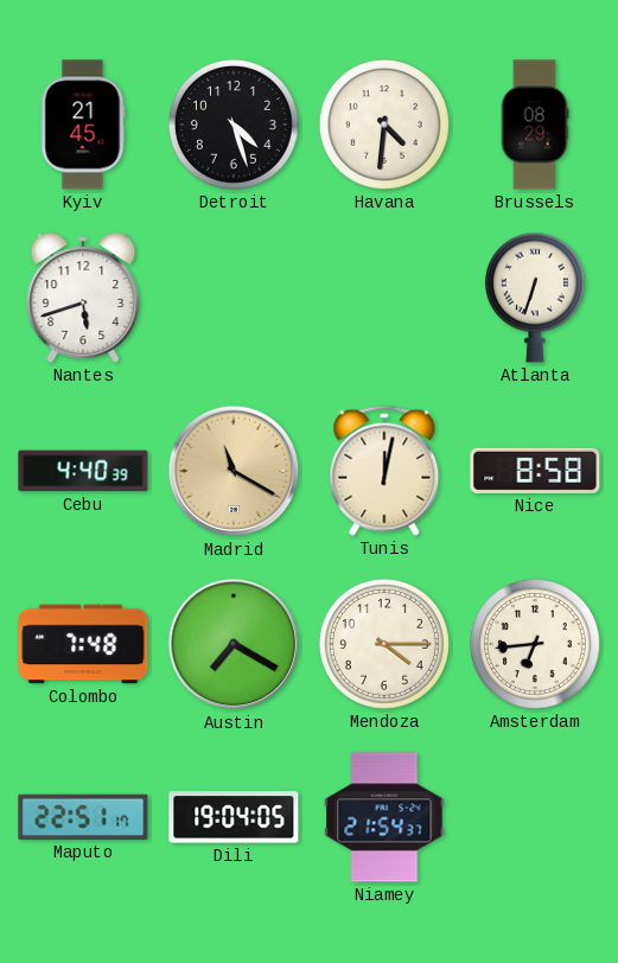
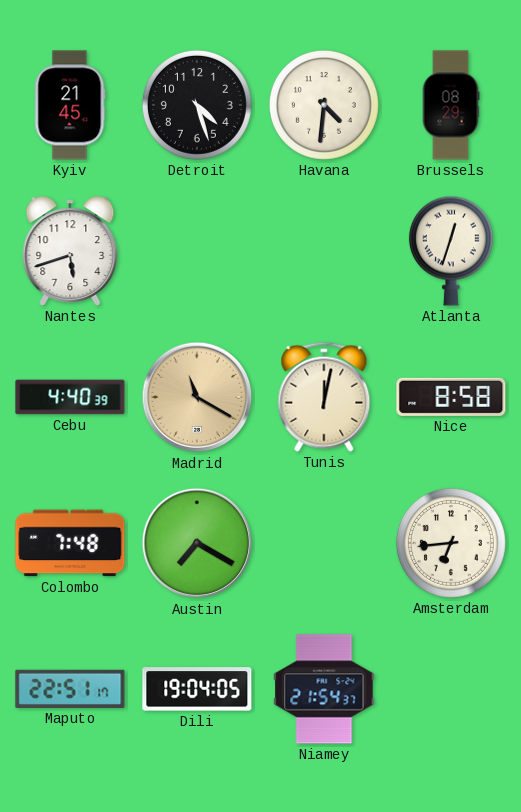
Atlanta: 6:33 -> 12:33 (451, 251)
Mendoza: 4:15 -> none (384, 644)
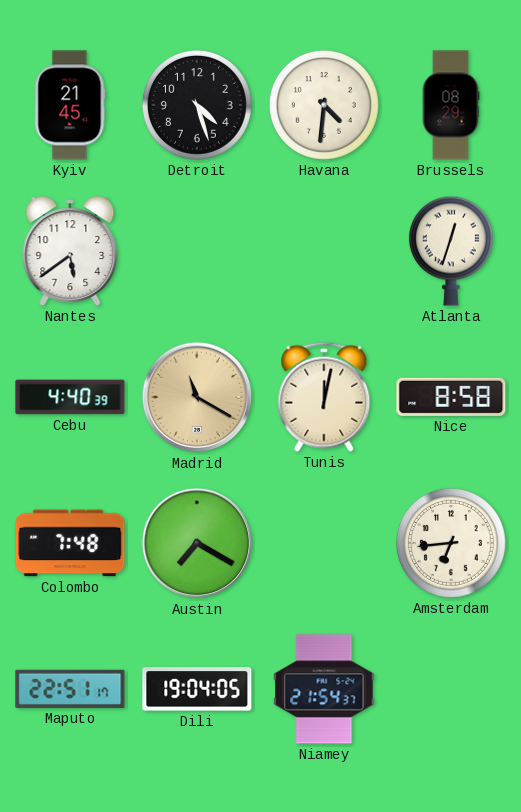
Nantes: 5:42 -> 5:39 (70, 251)
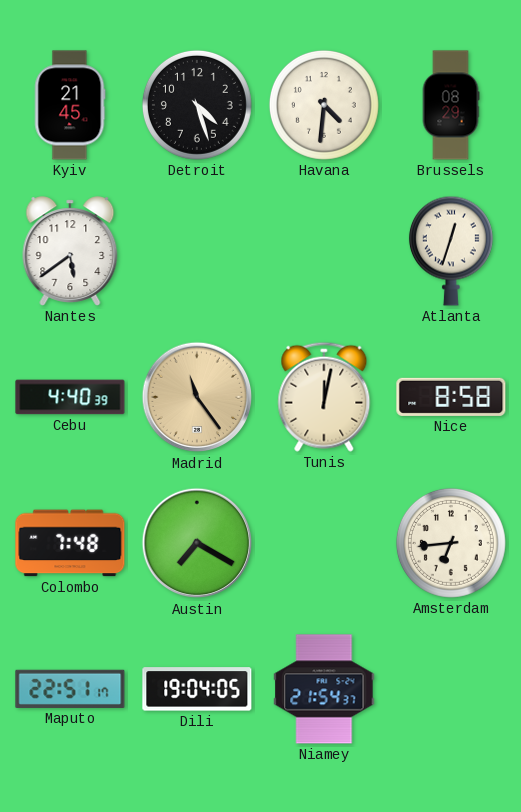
Madrid: 11:20 -> 11:24 (197, 397)
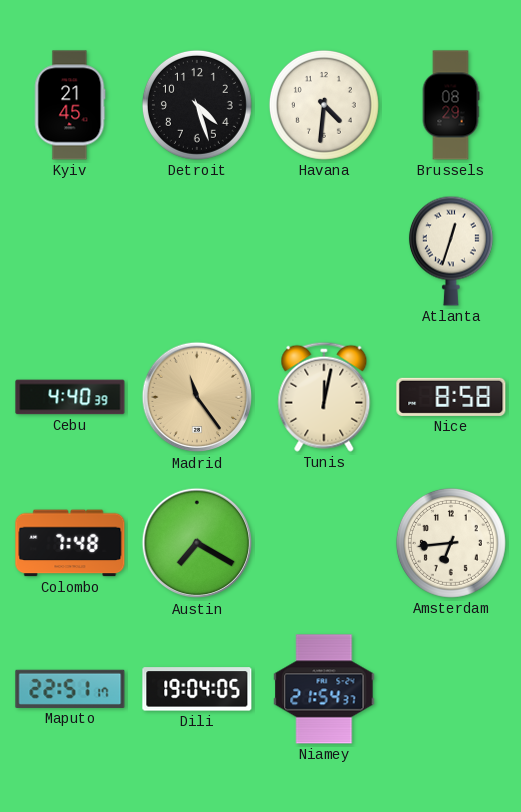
Nantes: 5:39 -> none (70, 251)
